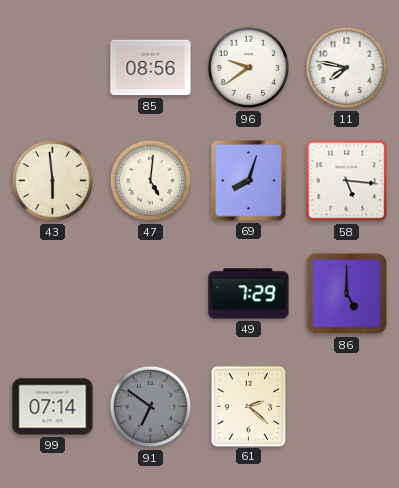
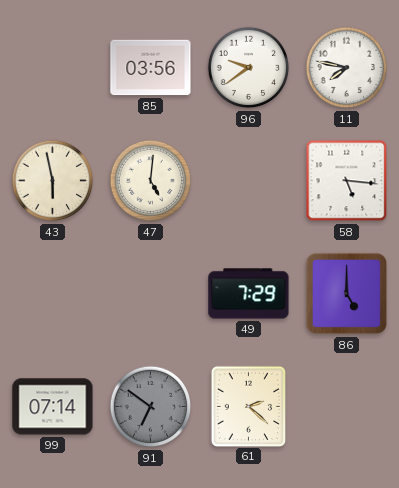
85: 08:56 -> 03:56 (151, 68)
43: 5:59 -> 5:58 (53, 181)
69: 8:03 -> none (249, 181)
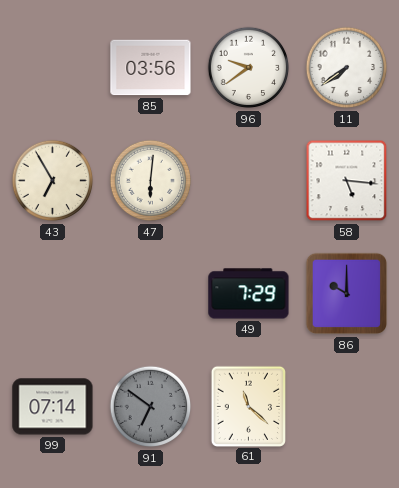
11: 7:47 -> 7:39 (347, 68)
43: 5:58 -> 6:55 (53, 181)
47: 5:01 -> 6:01 (151, 181)
86: 5:00 -> 10:00 (347, 294)
61: 2:22 -> 11:22 (248, 406)
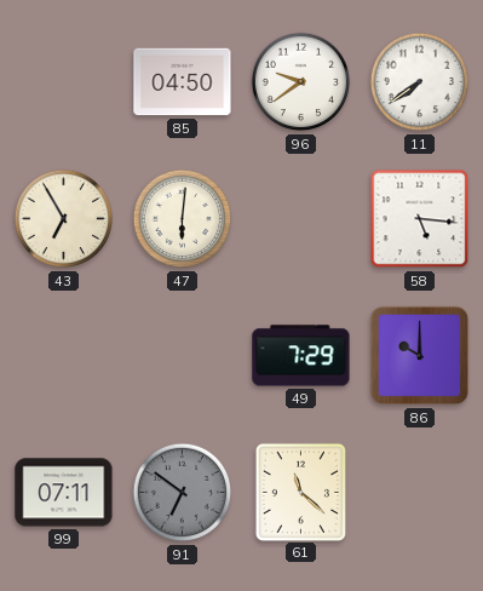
85: 03:56 -> 04:50 (183, 82)
99: 07:14 -> 07:11 (64, 493)
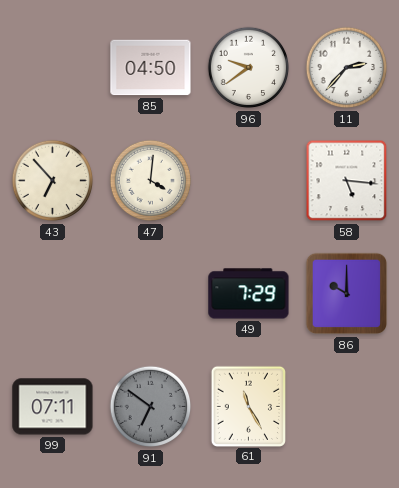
11: 7:39 -> 2:37 (347, 68)
43: 6:55 -> 6:53 (53, 181)
47: 6:01 -> 4:01 (151, 181)
61: 11:22 -> 11:25 (248, 406)
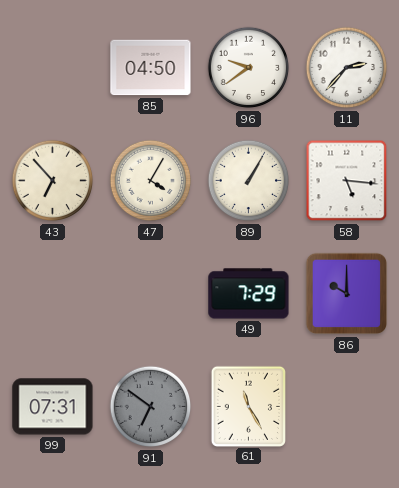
47: 4:01 -> 4:05 (151, 181)
89: none -> 1:05 (249, 181)
99: 07:11 -> 07:31 (53, 407)
